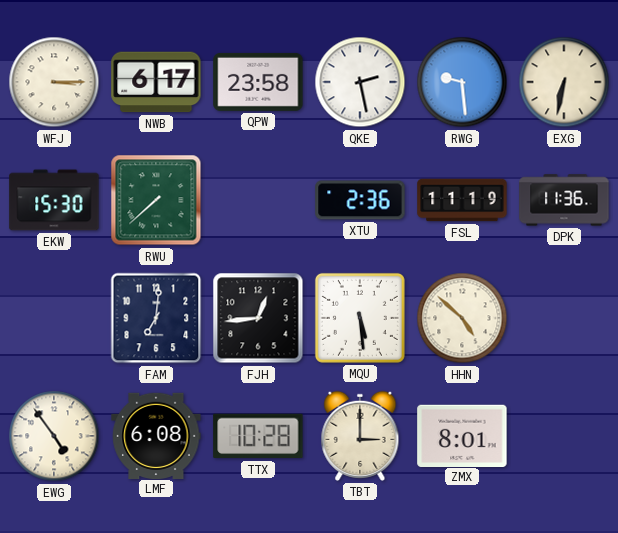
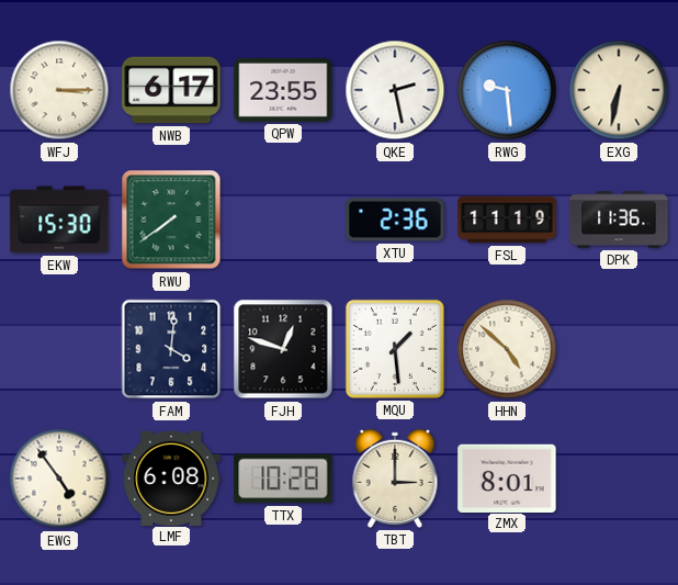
QPW: 23:58 -> 23:55 (283, 90)
RWU: 7:38 -> 7:39 (171, 220)
FAM: 7:01 -> 4:01 (171, 349)
FJH: 12:44 -> 12:48 (283, 349)
MQU: 5:29 -> 1:29 (395, 349)
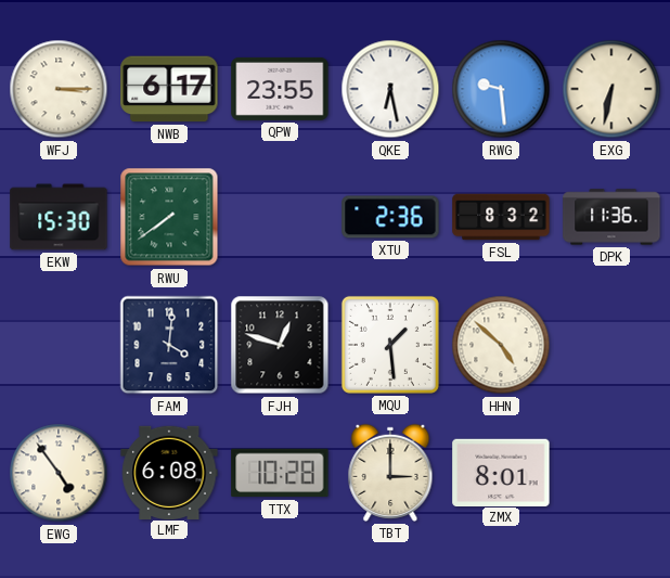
QKE: 2:28 -> 6:28 (390, 89)
FSL: 11:19 -> 8:32 (501, 217)
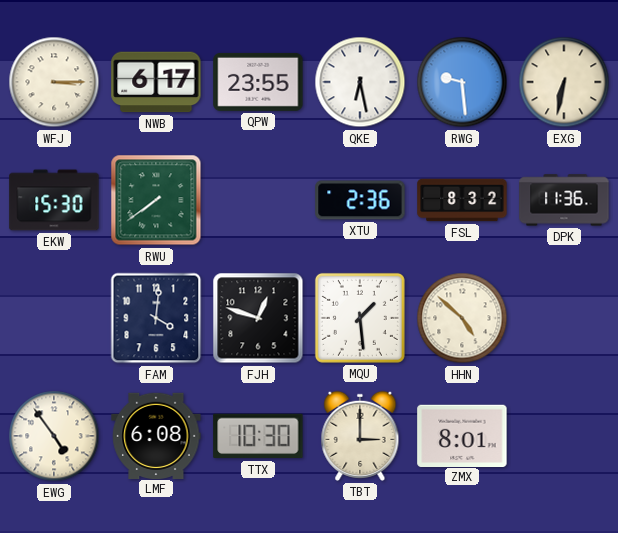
TTX: 10:28 -> 10:30 (258, 436)
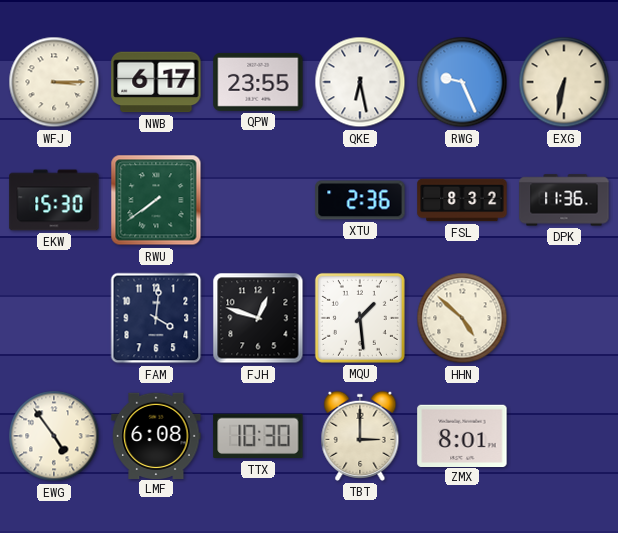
RWG: 9:29 -> 9:26 (462, 82)
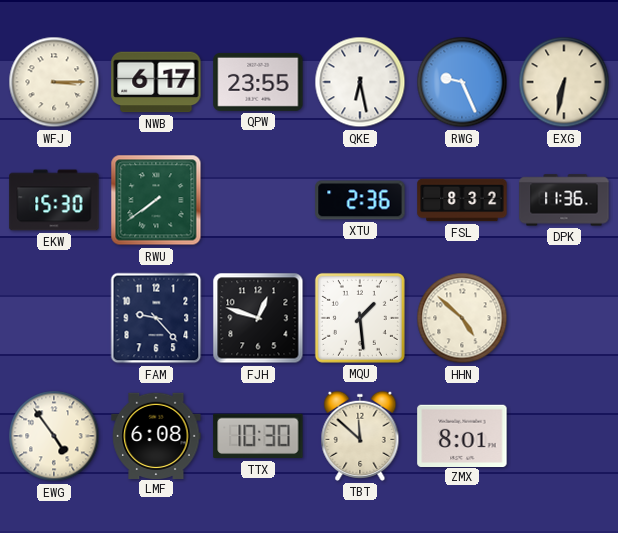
FAM: 4:01 -> 9:23 (156, 318)
TBT: 3:00 -> 11:52 (360, 436)
